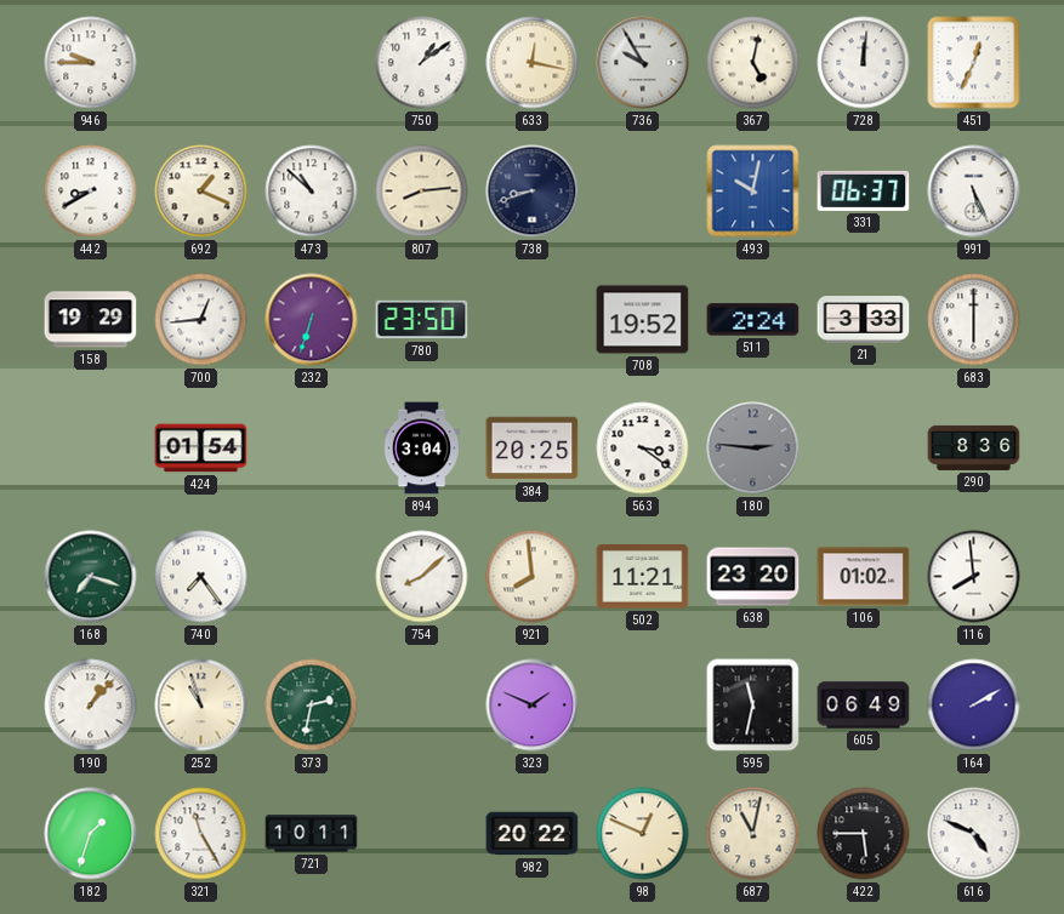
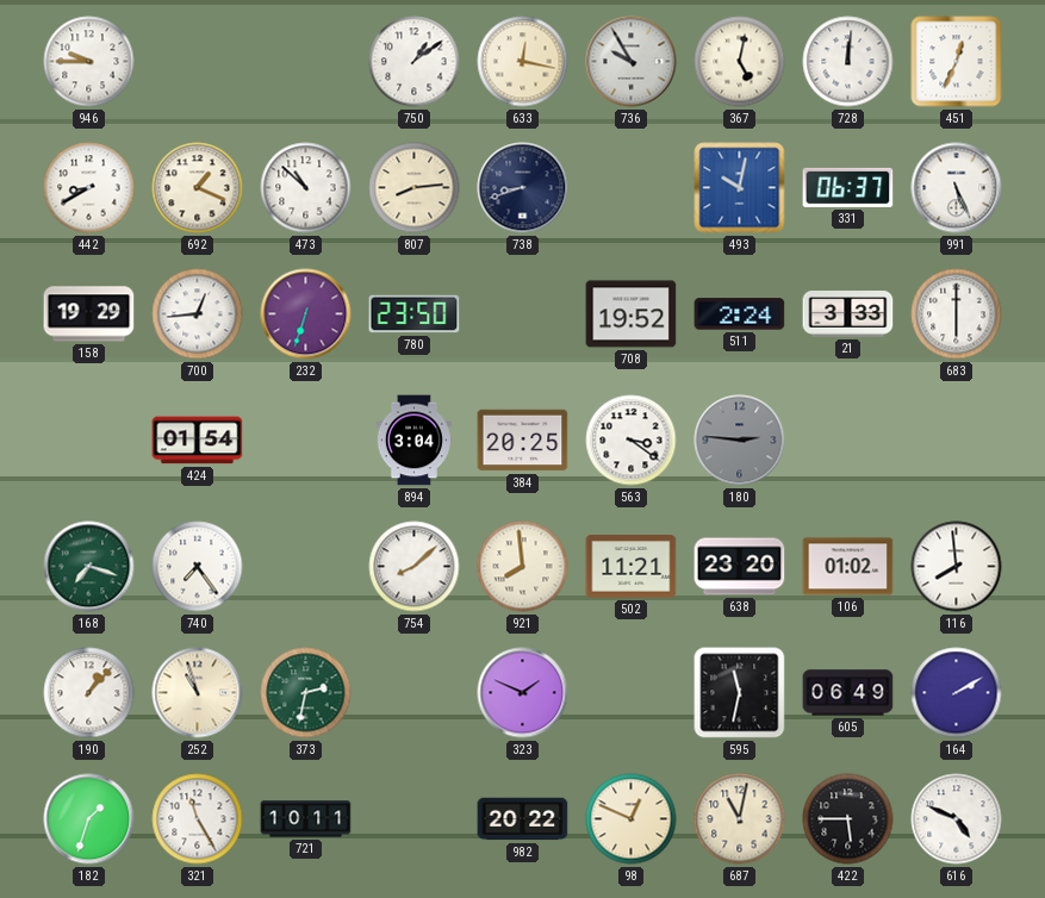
290: 8:36 -> none (974, 447)
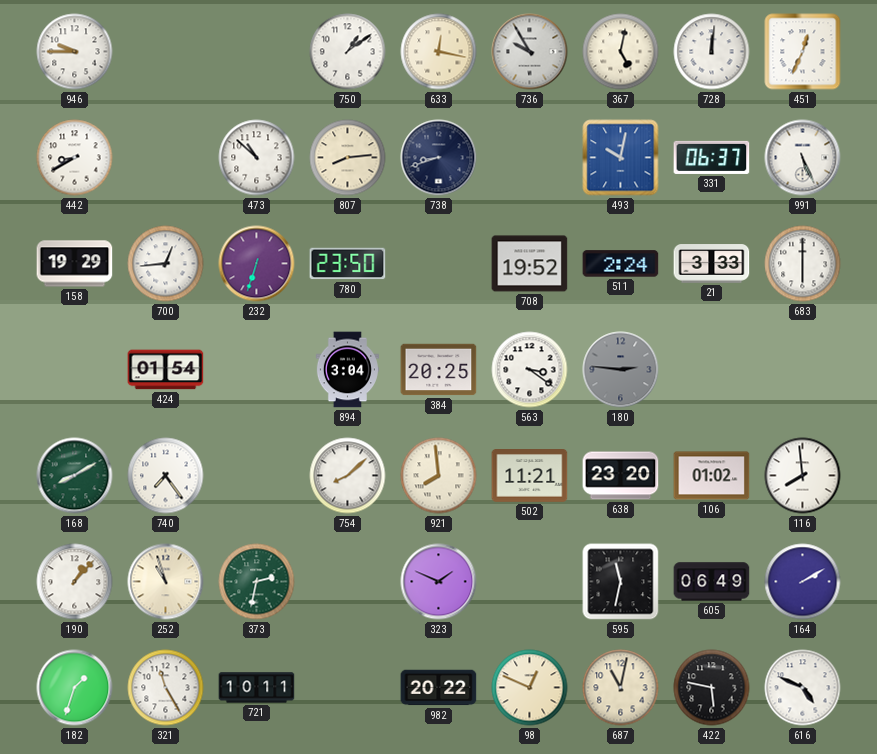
692: 1:19 -> none (198, 188)
168: 7:18 -> 8:10 (75, 476)
422: 5:45 -> 5:47 (712, 688)
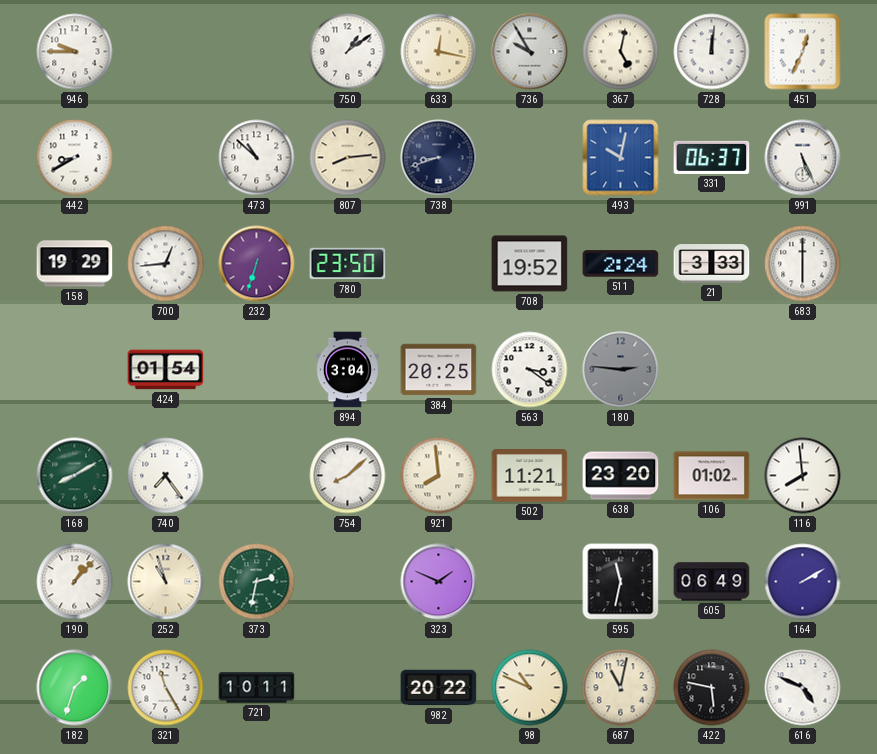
98: 12:49 -> 10:49 (530, 688)
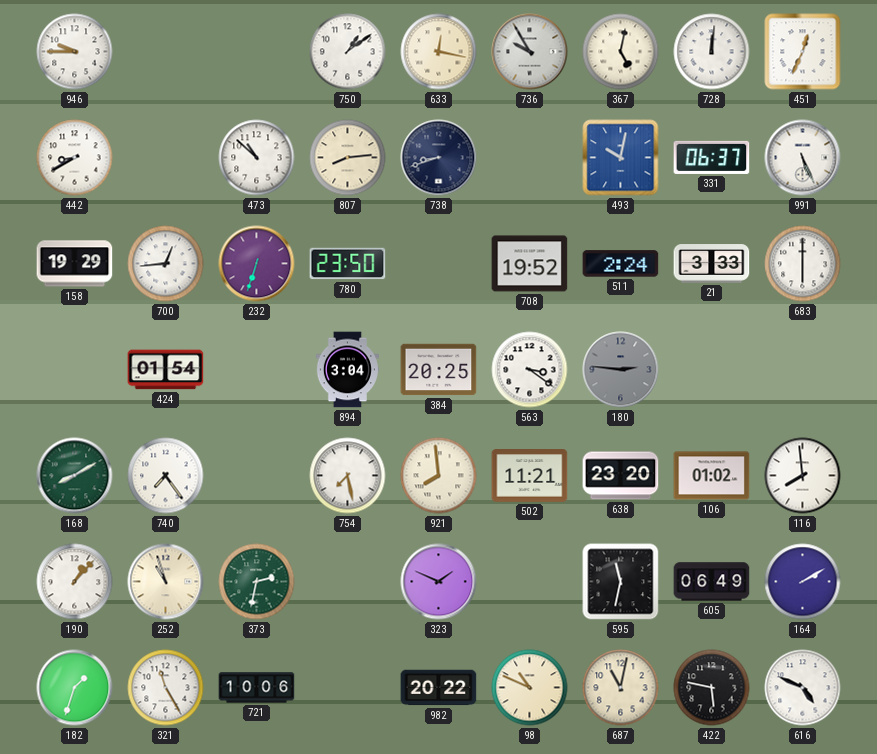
754: 8:08 -> 7:28 (348, 476)
721: 10:11 -> 10:06 (257, 688)
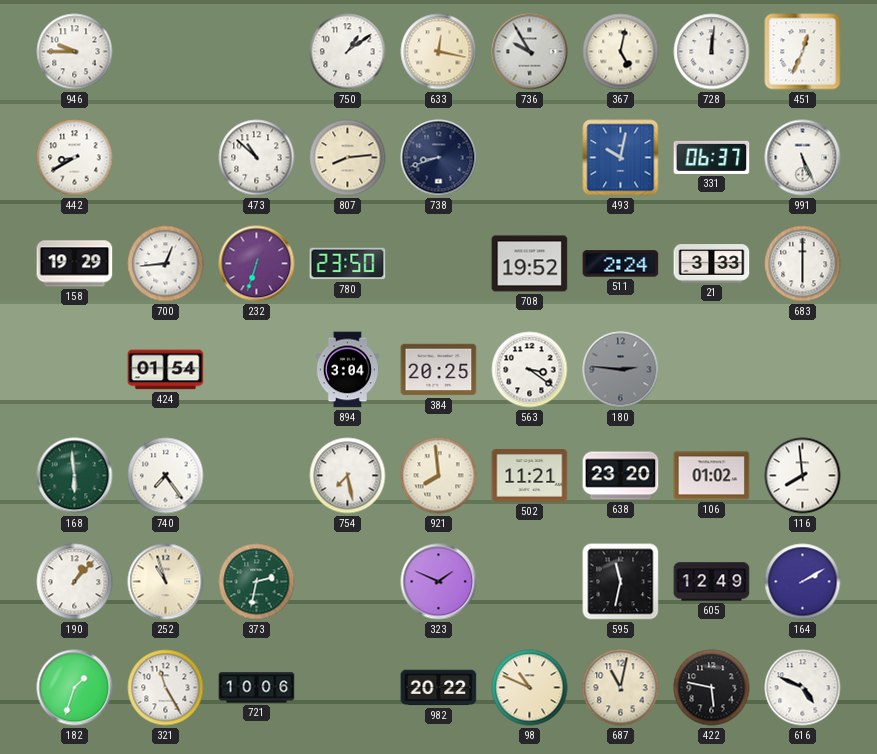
168: 8:10 -> 5:59 (75, 476)
605: 06:49 -> 12:49 (712, 582)
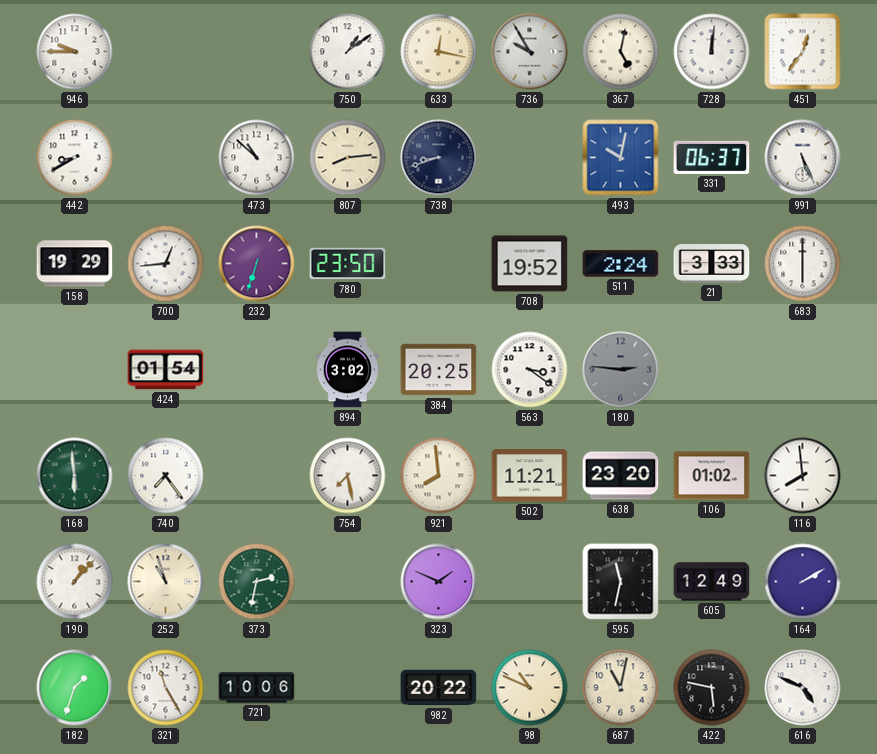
451: 12:34 -> 12:36 (803, 52)
894: 3:04 -> 3:02 (347, 370)
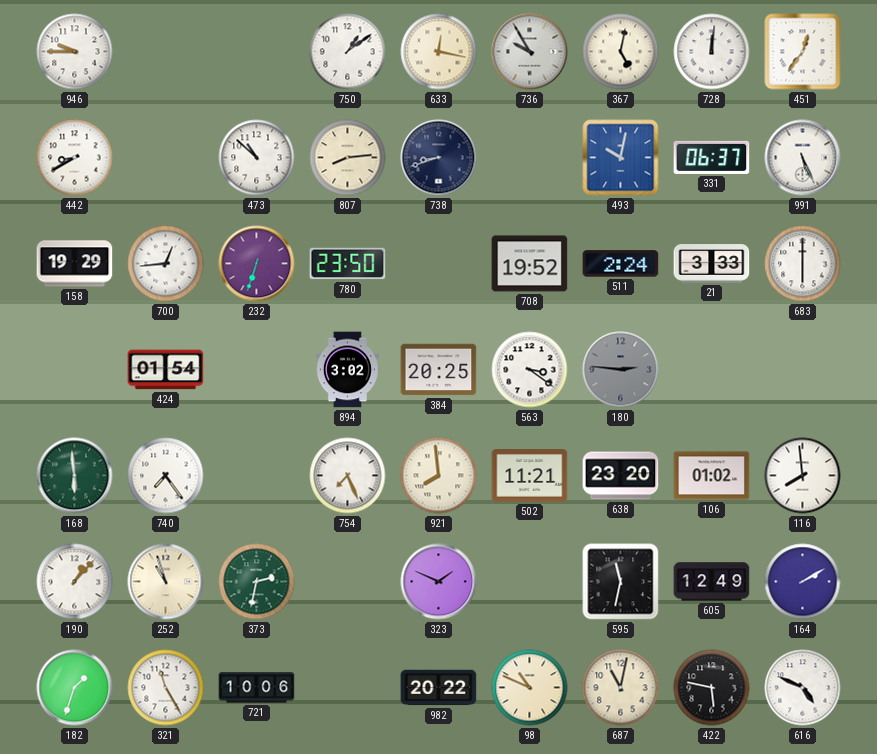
754: 7:28 -> 7:26 (348, 476)
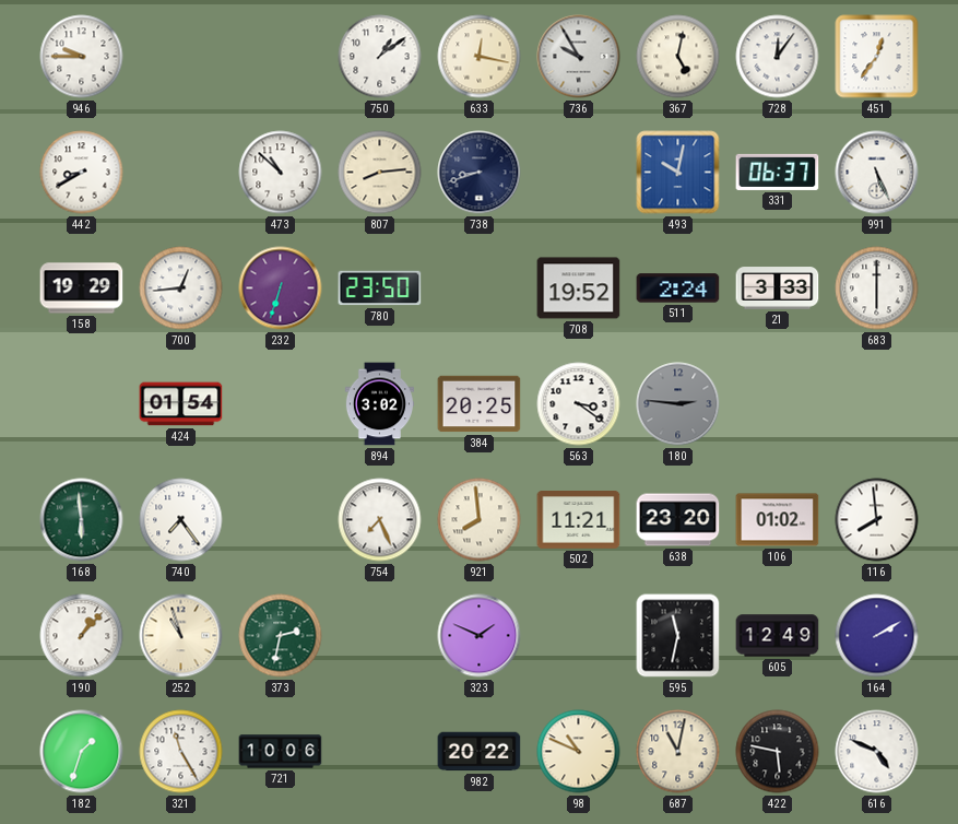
728: 12:01 -> 12:06 (778, 57)
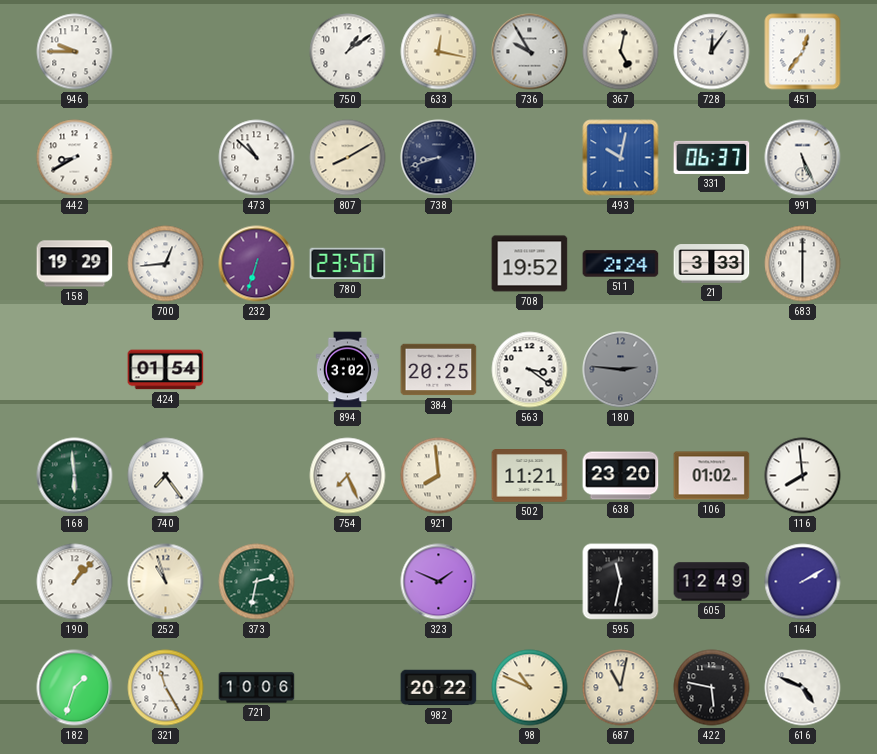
807: 8:14 -> 8:10 (348, 158)
